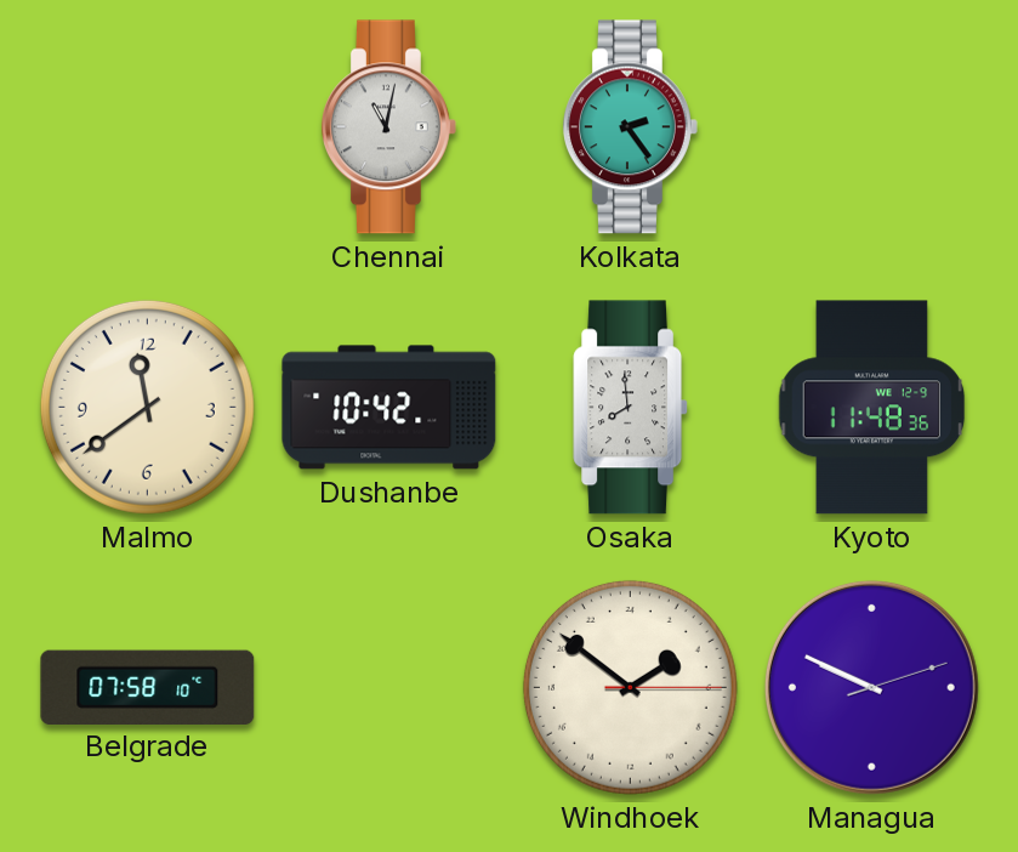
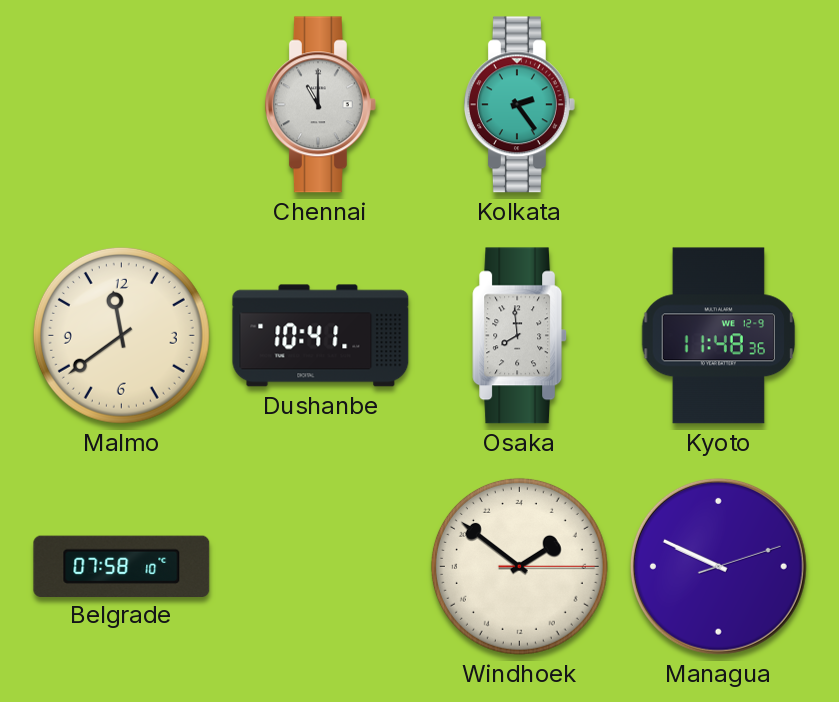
Chennai: 11:02 -> 11:00 (320, 105)
Dushanbe: 10:42 -> 10:41 (321, 336)
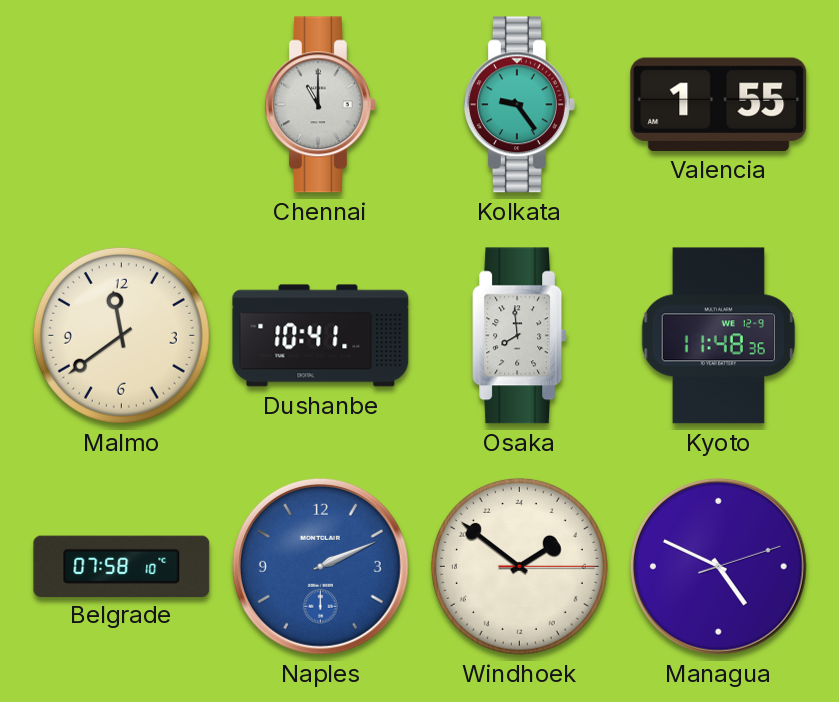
Kolkata: 2:24 -> 9:24 (519, 105)
Valencia: none -> 1:55 (719, 104)
Naples: none -> 2:11 (320, 566)
Managua: 9:49 -> 4:49 (718, 566)
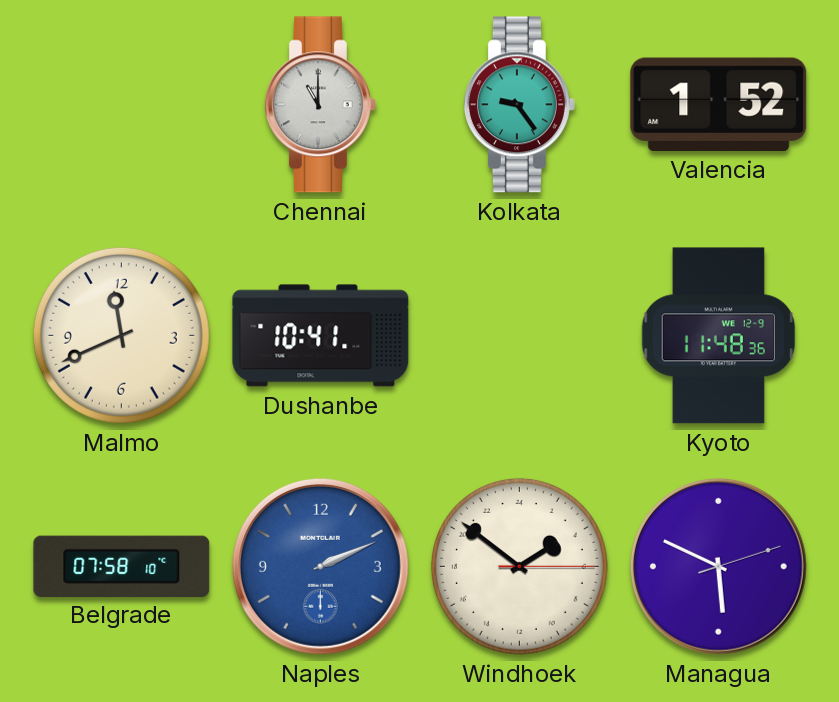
Valencia: 1:55 -> 1:52 (719, 104)
Malmo: 11:39 -> 11:41 (121, 335)
Osaka: 7:59 -> none (520, 336)
Managua: 4:49 -> 5:49 (718, 566)
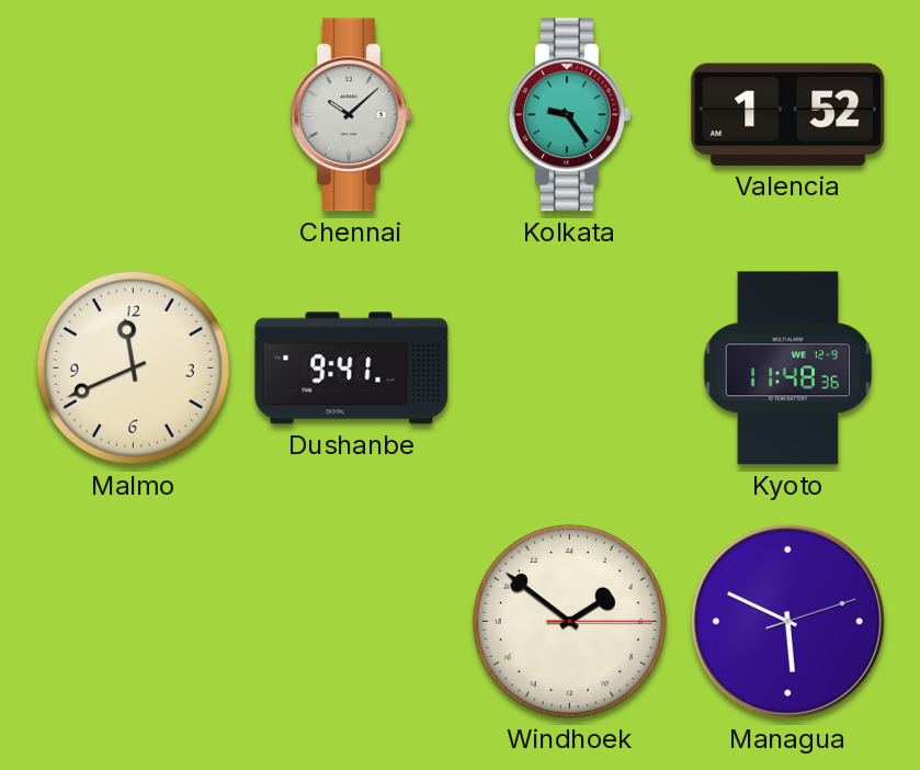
Chennai: 11:00 -> 10:08 (351, 115)
Dushanbe: 10:41 -> 9:41 (352, 369)
Belgrade: 07:58 -> none (122, 566)
Naples: 2:11 -> none (320, 566)
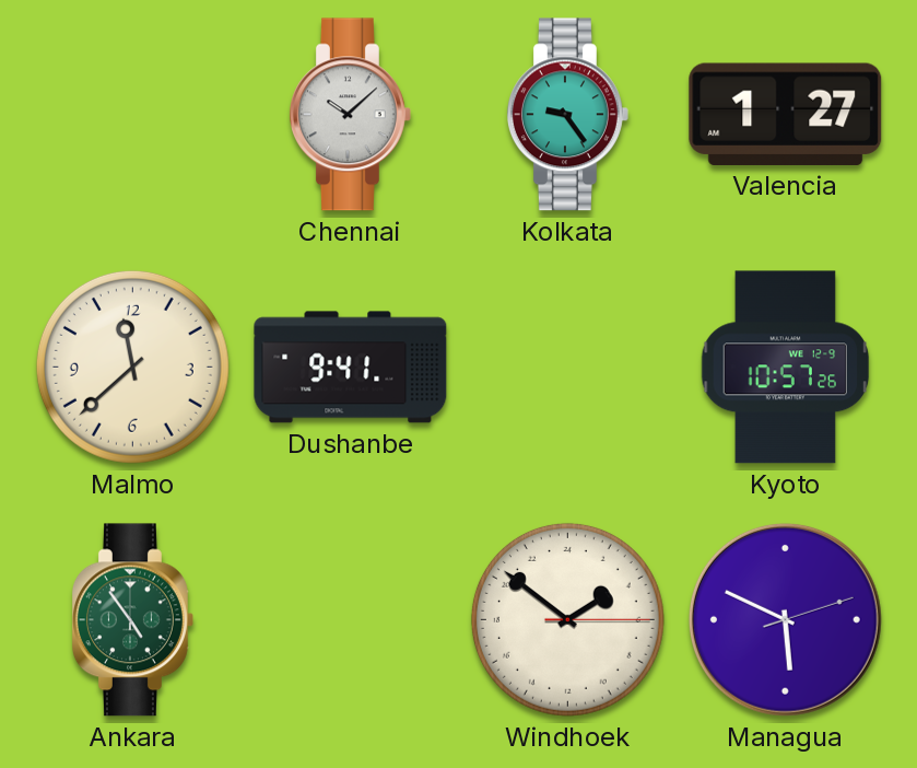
Valencia: 1:52 -> 1:27 (786, 114)
Malmo: 11:41 -> 11:38 (132, 366)
Kyoto: 11:48 -> 10:57 (786, 368)
Ankara: none -> 4:54 (132, 620)
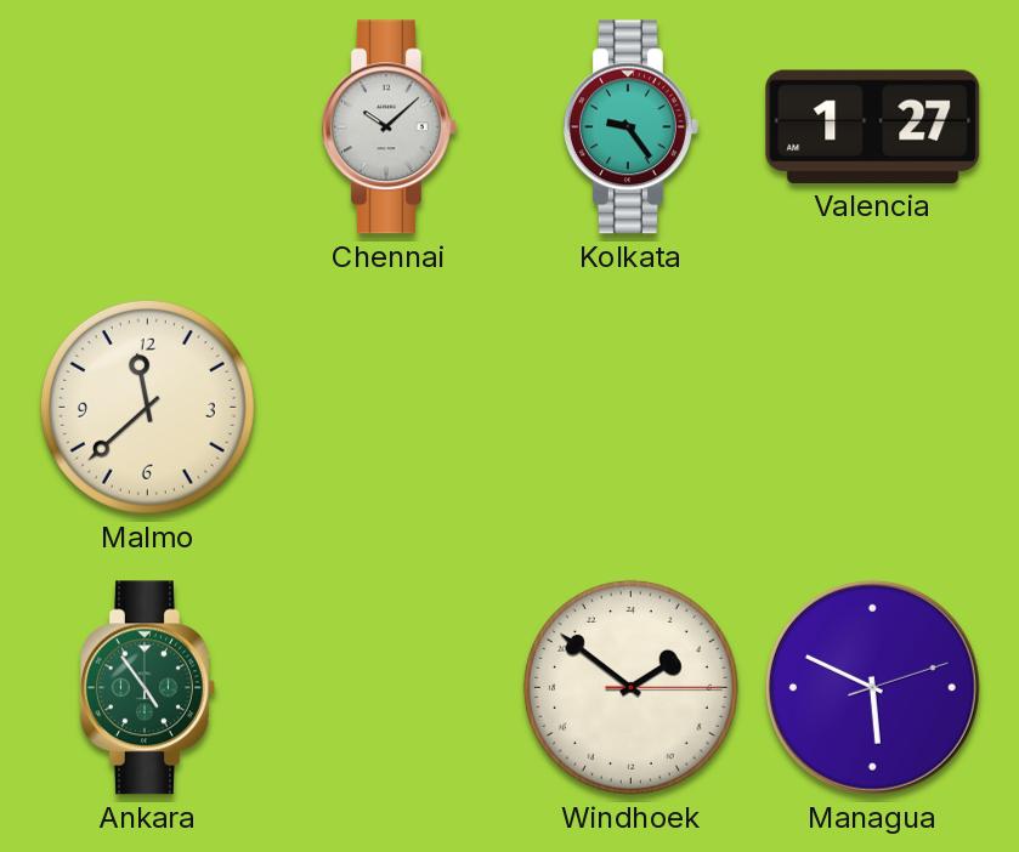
Dushanbe: 9:41 -> none (351, 368)
Kyoto: 10:57 -> none (786, 368)
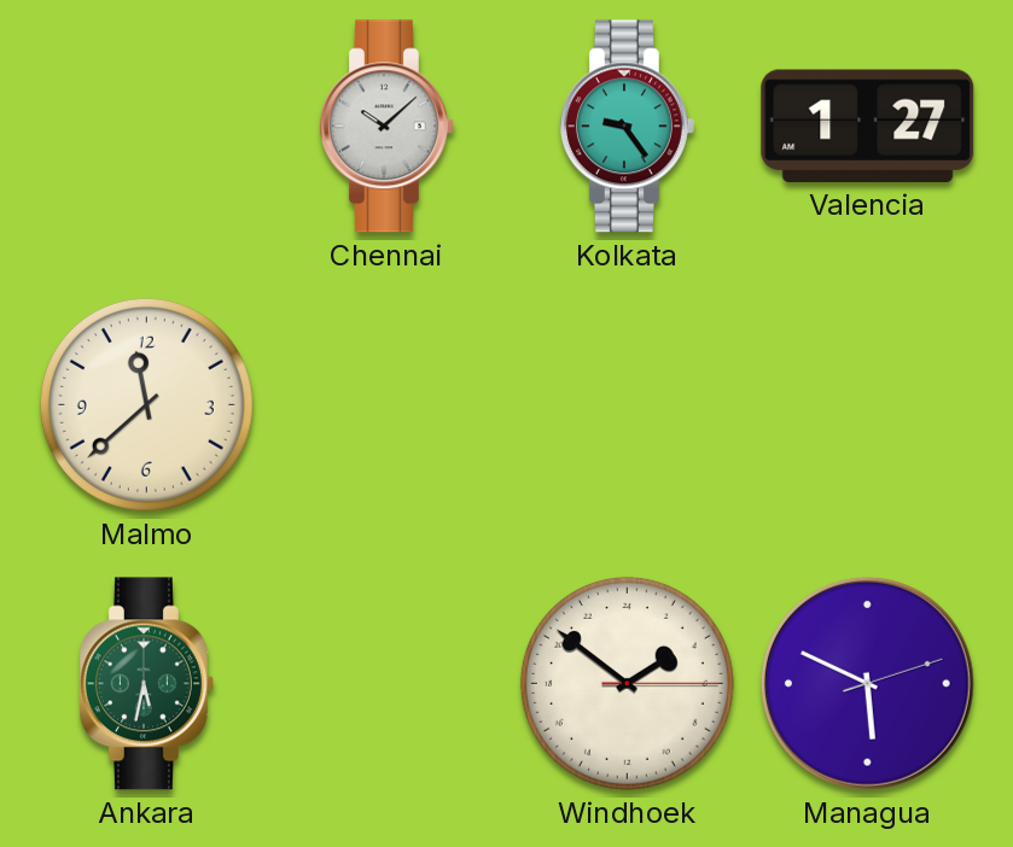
Ankara: 4:54 -> 5:32 (146, 684)
